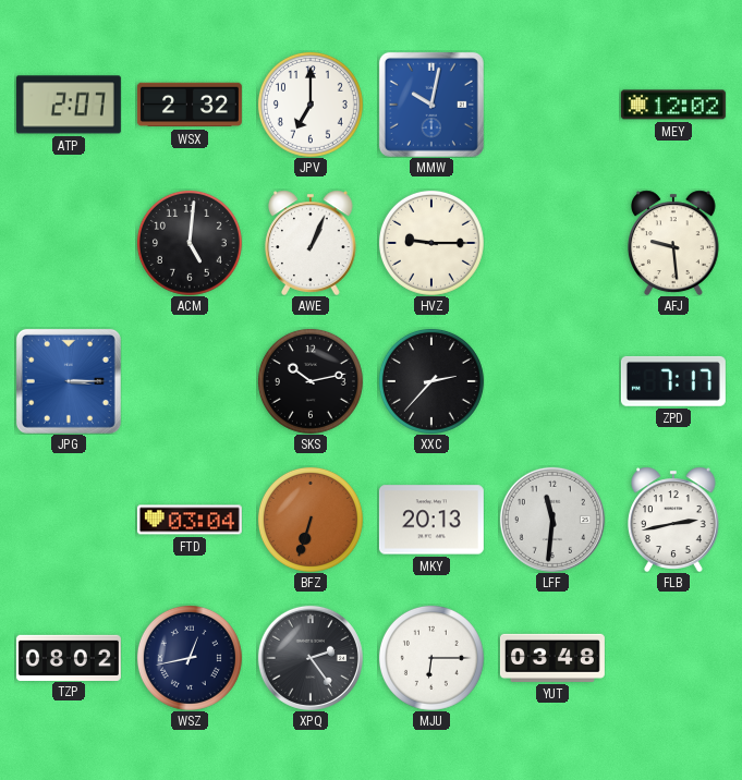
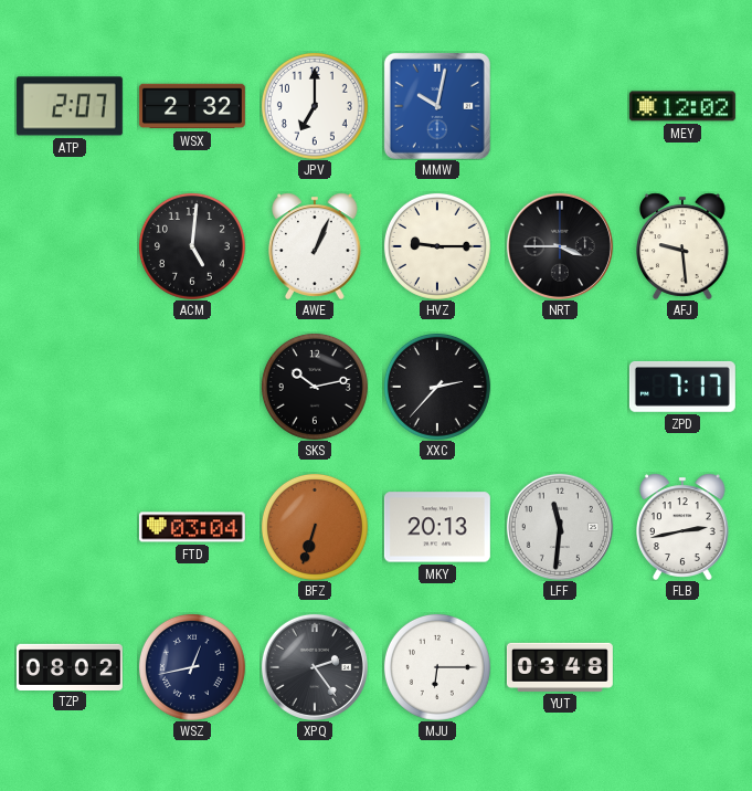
NRT: none -> 3:45 (560, 246)
JPG: 3:15 -> none (69, 381)
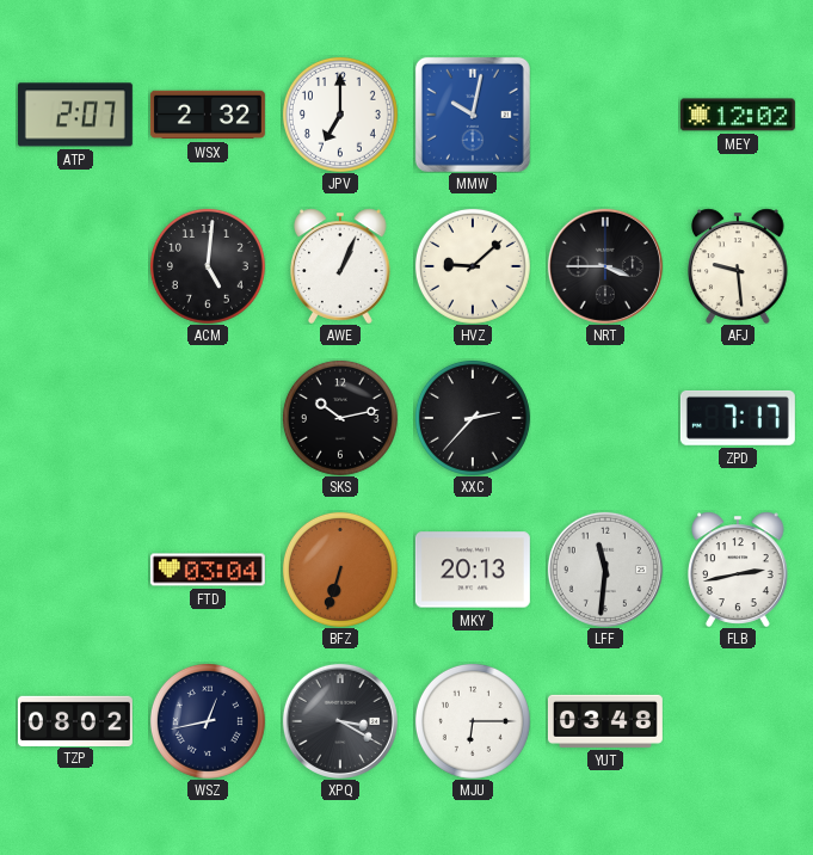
HVZ: 9:15 -> 9:08 (473, 266)
XPQ: 2:24 -> 3:20 (340, 721)
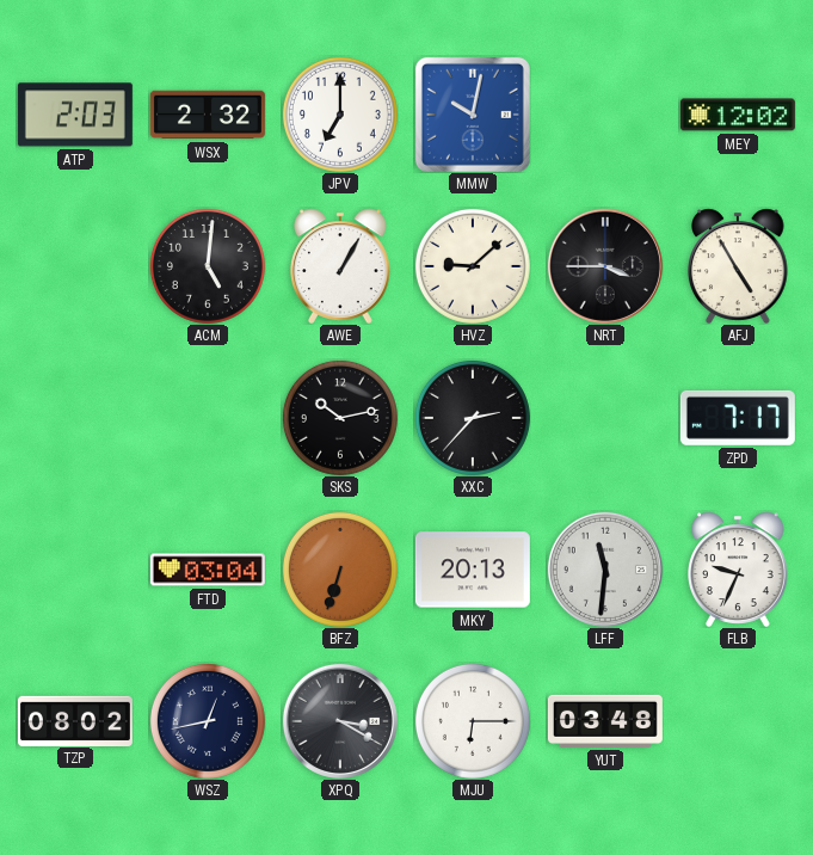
ATP: 2:07 -> 2:03 (75, 115)
AWE: 1:04 -> 1:05 (341, 266)
AFJ: 9:29 -> 4:55 (739, 266)
FLB: 2:43 -> 9:34 (739, 570)
